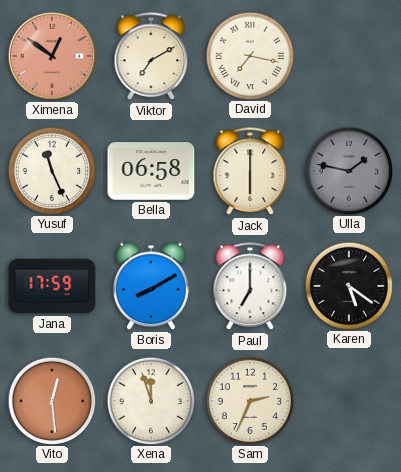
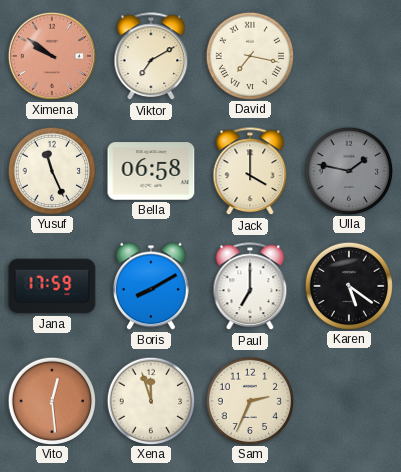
Ximena: 12:51 -> 9:51 (52, 56)
Jack: 6:00 -> 4:00 (250, 172)
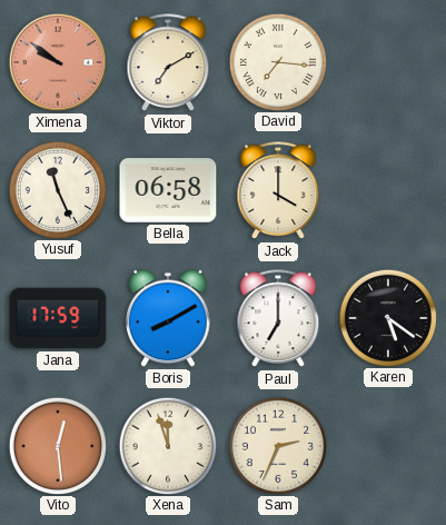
David: 7:17 -> 7:16 (277, 61)
Ulla: 1:47 -> none (348, 170)
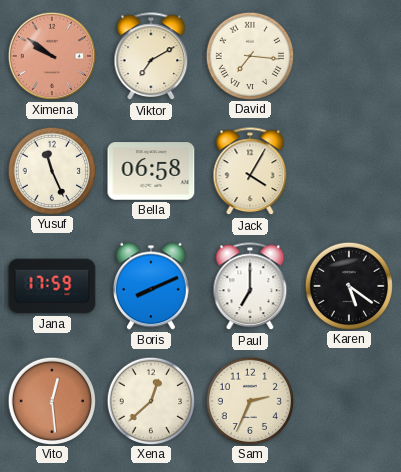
Jack: 4:00 -> 4:05 (250, 172)
Boris: 8:10 -> 8:11 (152, 286)
Xena: 11:57 -> 12:38 (150, 400)
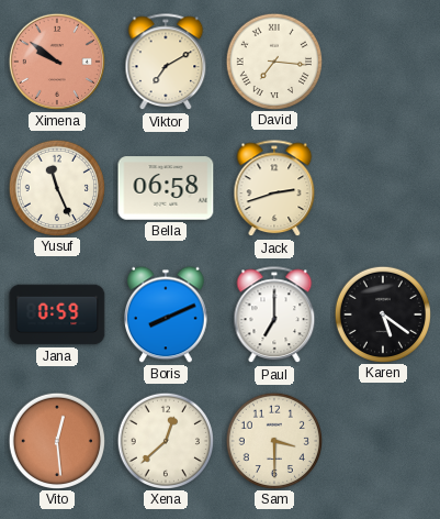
Jack: 4:05 -> 2:42 (274, 189)
Jana: 17:59 -> 0:59 (57, 314)
Sam: 2:34 -> 3:30 (273, 440)
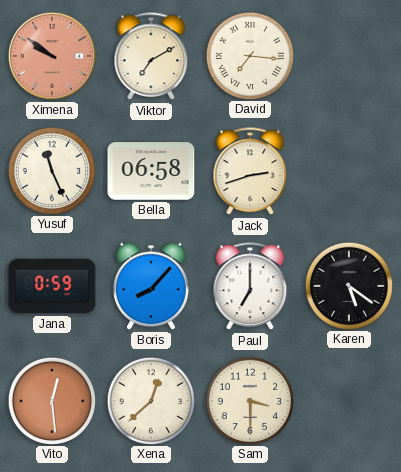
Boris: 8:11 -> 8:07 (152, 286)
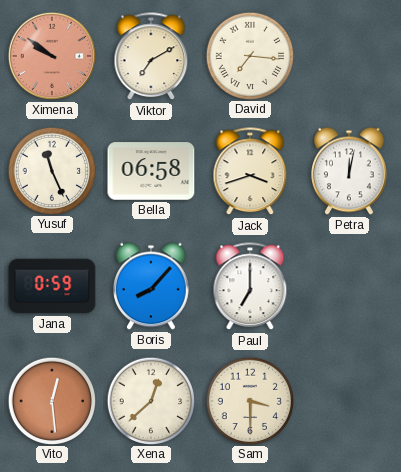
Jack: 2:42 -> 3:42 (250, 172)
Petra: none -> 12:02 (350, 171)
Karen: 5:21 -> none (348, 285)
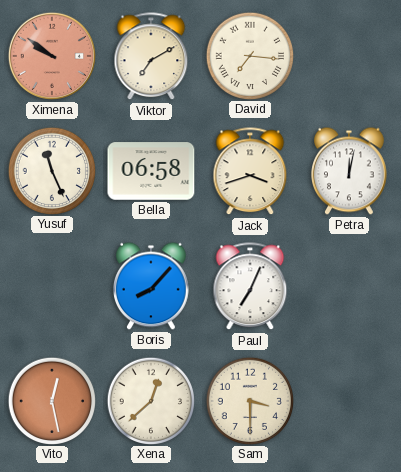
Jana: 0:59 -> none (52, 286)
Paul: 7:00 -> 7:04 (250, 287)
Vito: 12:29 -> 12:28 (51, 400)
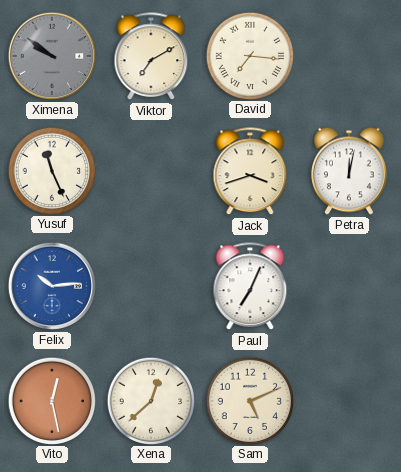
Ximena dial: salmon -> grey (52, 56)
Bella: 06:58 -> none (151, 171)
Felix: none -> 10:14 (52, 286)
Boris: 8:07 -> none (152, 286)
Sam: 3:30 -> 5:11 (249, 400)
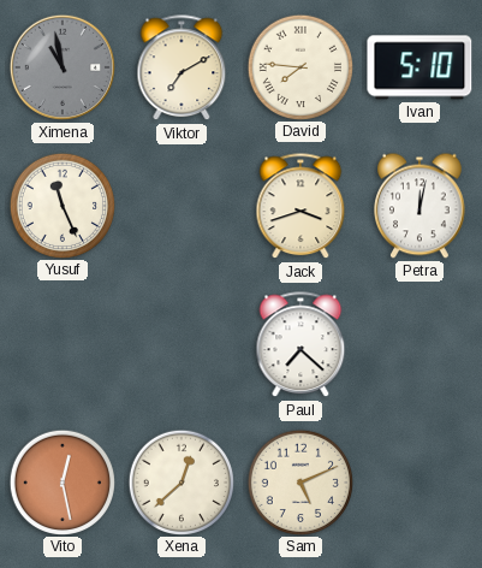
Ximena: 9:51 -> 10:58 (63, 67)
David: 7:16 -> 7:46 (299, 66)
Ivan: none -> 5:10 (419, 67)
Felix: 10:14 -> none (52, 286)
Paul: 7:04 -> 7:22 (300, 345)
